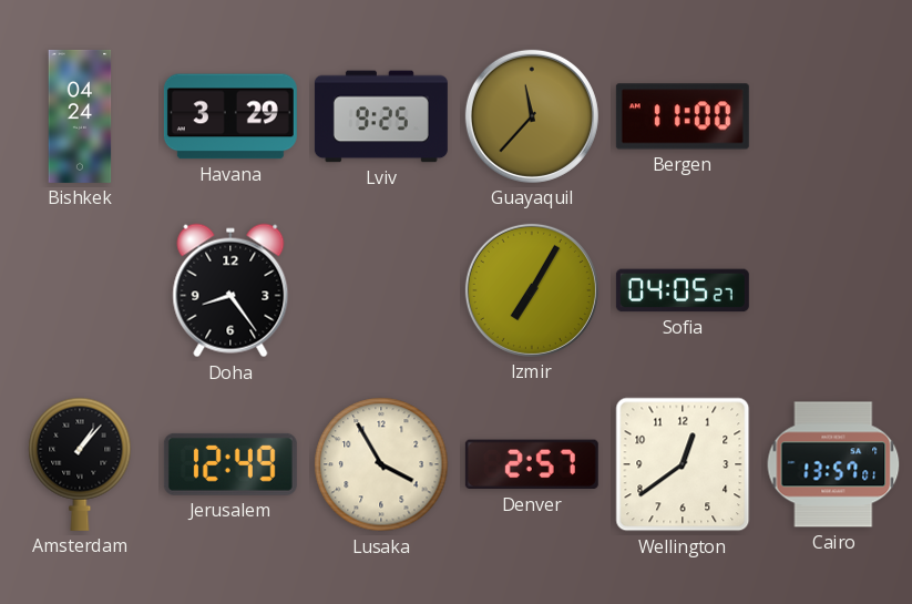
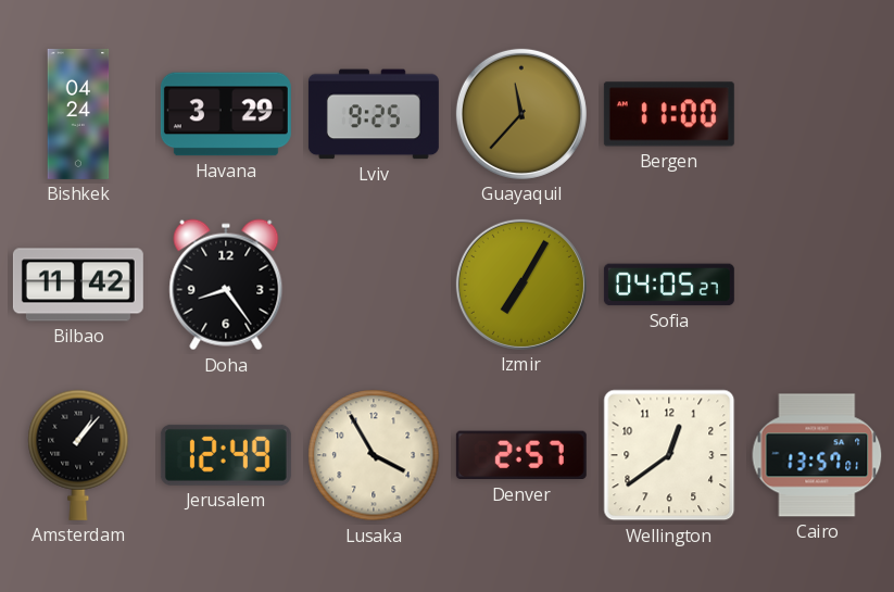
Bilbao: none -> 11:42 (78, 285)
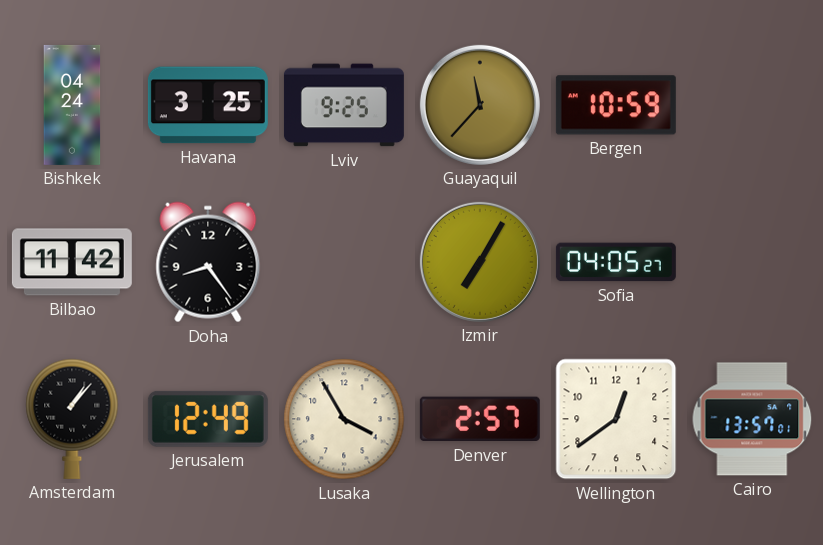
Havana: 3:29 -> 3:25 (208, 105)
Bergen: 11:00 -> 10:59 (616, 105)
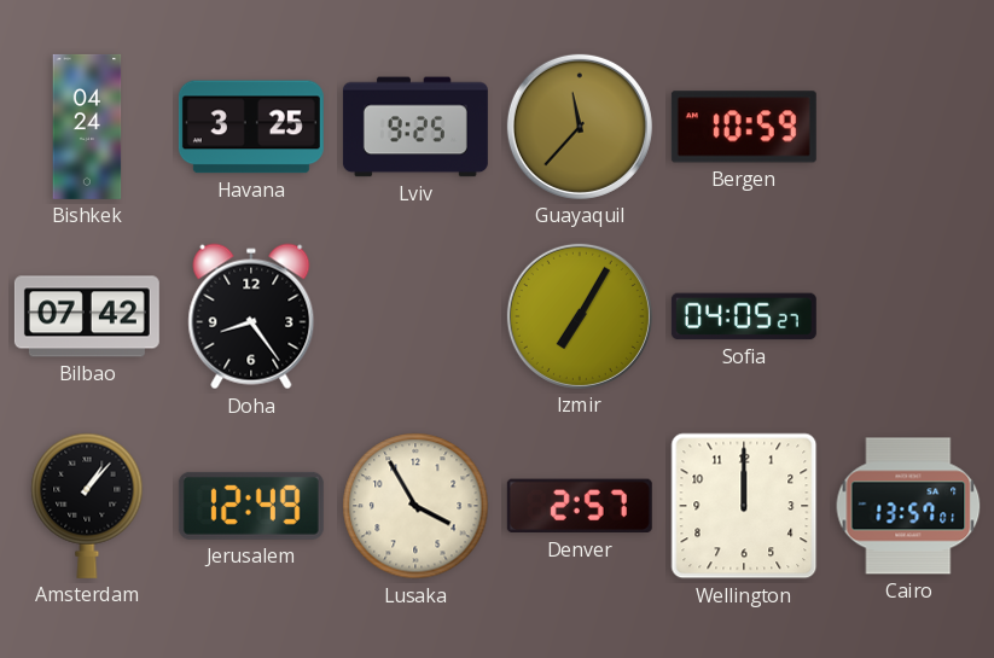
Bilbao: 11:42 -> 07:42 (87, 316)
Wellington: 12:39 -> 12:00 (744, 506)
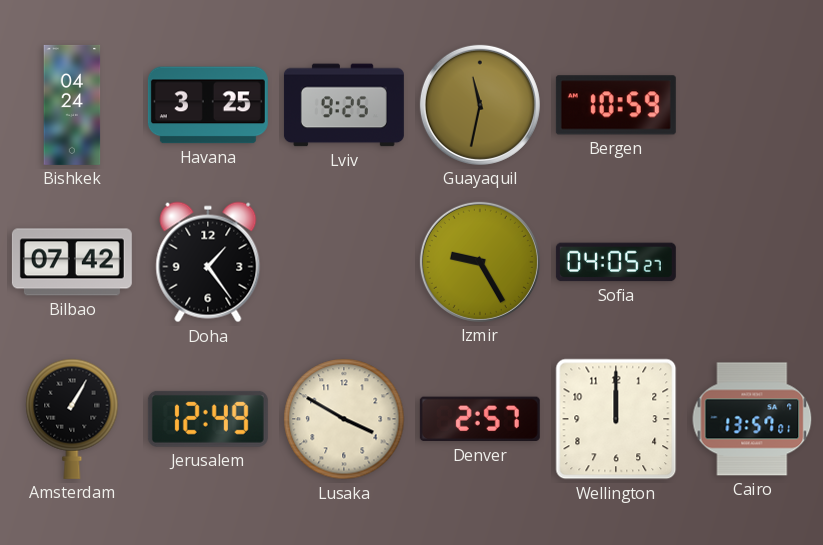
Guayaquil: 11:37 -> 11:32 (480, 105)
Doha: 8:24 -> 1:24 (208, 262)
Izmir: 7:05 -> 9:25 (480, 262)
Amsterdam: 1:07 -> 1:05 (72, 419)
Lusaka: 3:55 -> 3:50 (344, 419)
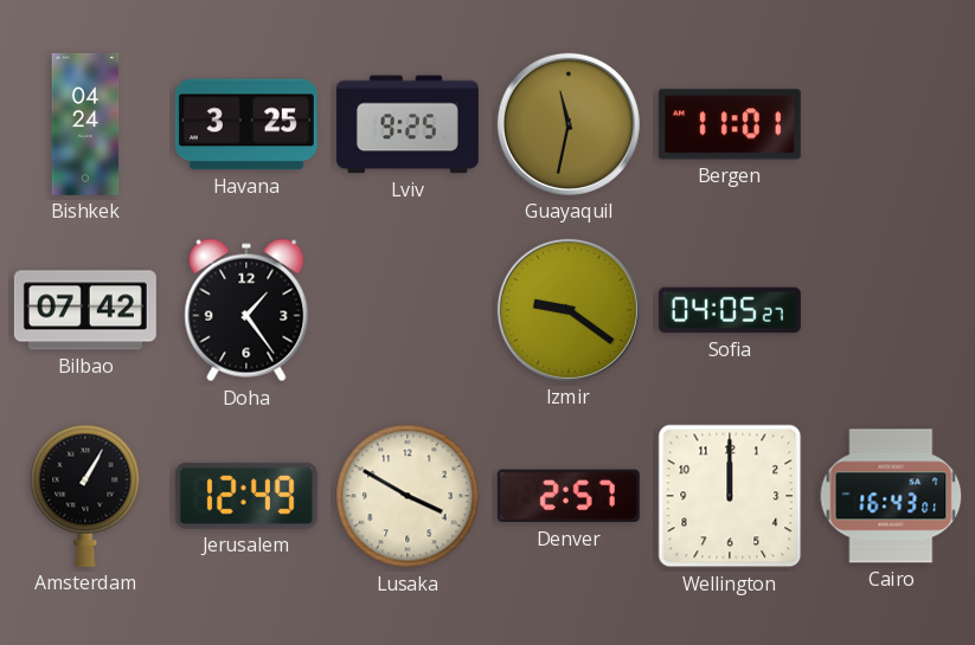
Bergen: 10:59 -> 11:01 (730, 124)
Izmir: 9:25 -> 9:21 (569, 310)
Cairo: 13:57 -> 16:43 (891, 496)
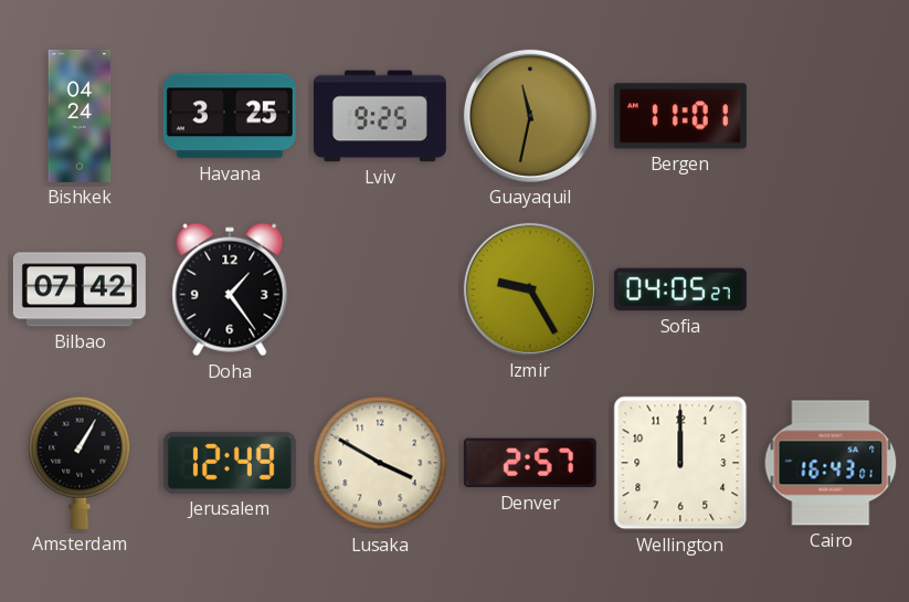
Izmir: 9:21 -> 9:25 (530, 289)
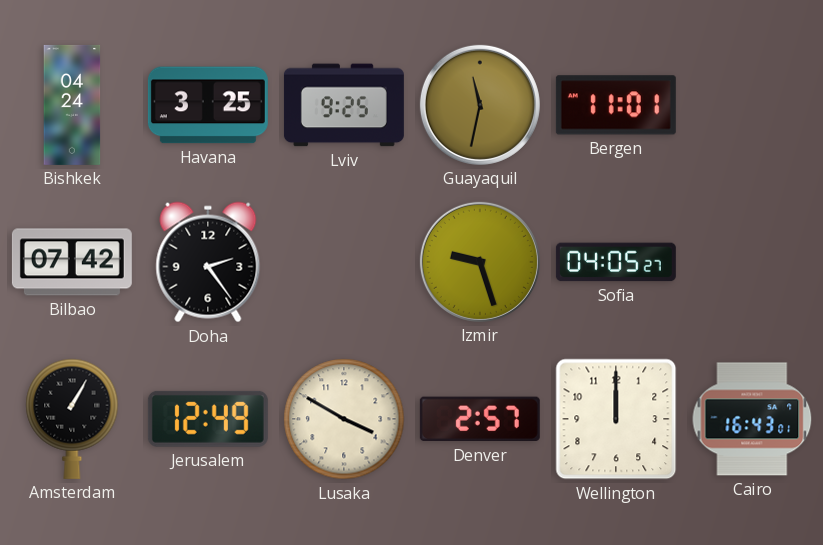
Doha: 1:24 -> 2:24 (208, 262)
Izmir: 9:25 -> 9:27 (480, 262)
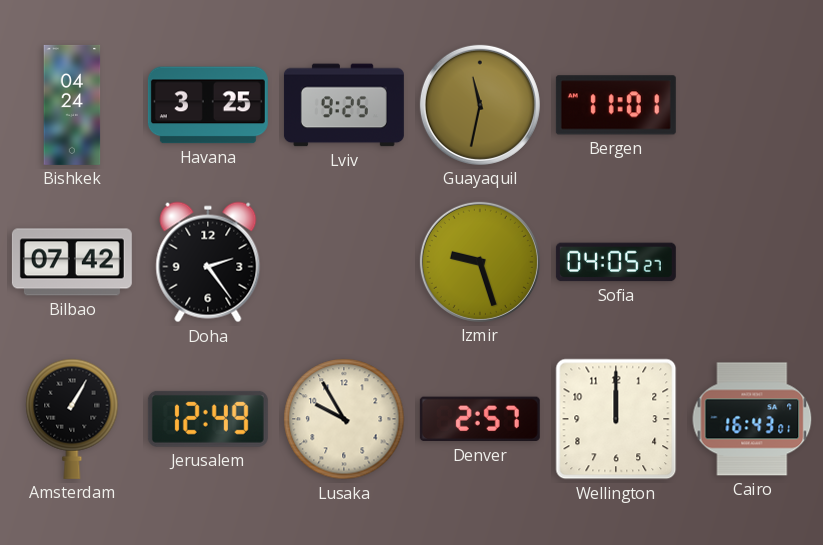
Lusaka: 3:50 -> 9:55 (344, 419)
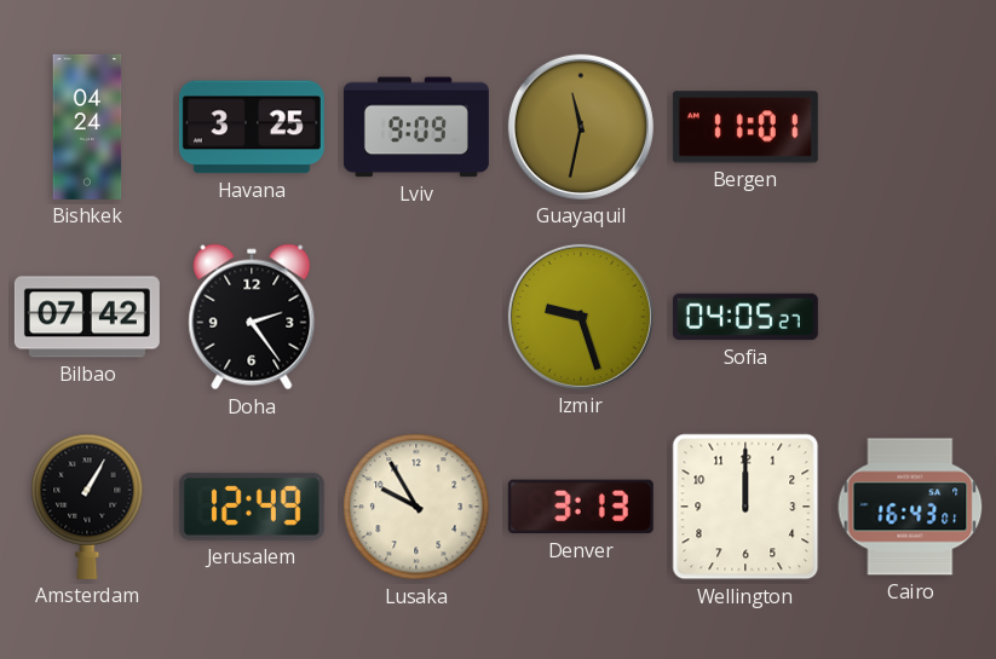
Lviv: 9:25 -> 9:09 (416, 127)
Denver: 2:57 -> 3:13 (581, 507)
